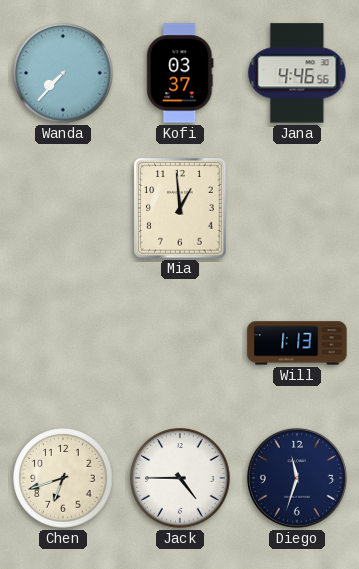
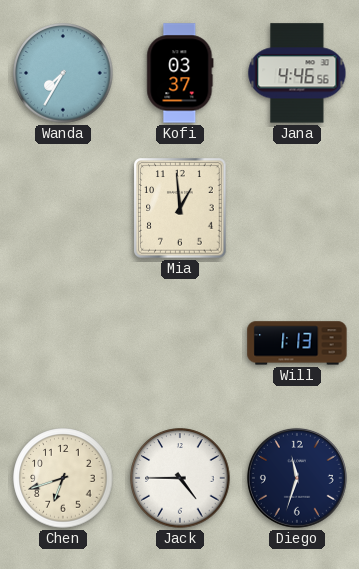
Wanda: 7:37 -> 7:35 (63, 73)
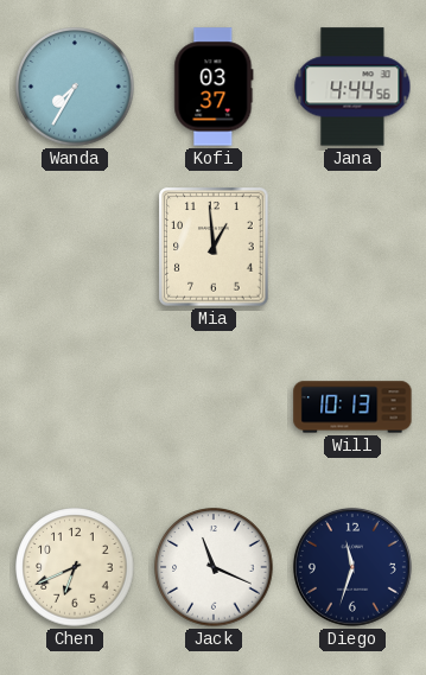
Jana: 4:46 -> 4:44 (352, 87)
Will: 1:13 -> 10:13 (352, 407)
Chen: 6:42 -> 6:41 (75, 567)
Jack: 4:45 -> 11:19 (214, 567)
